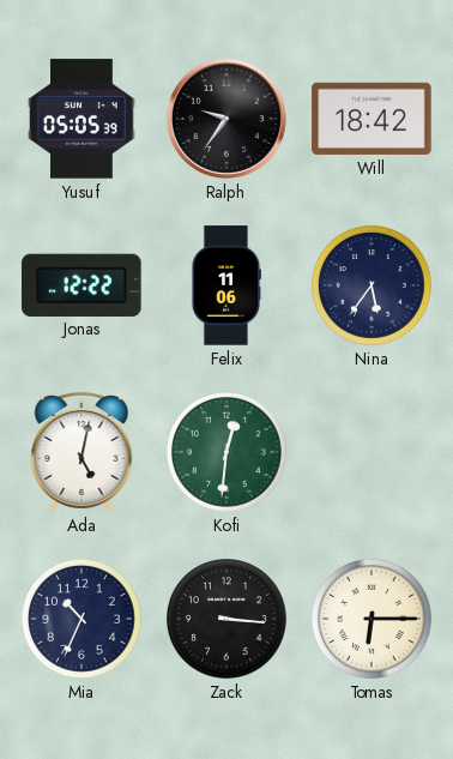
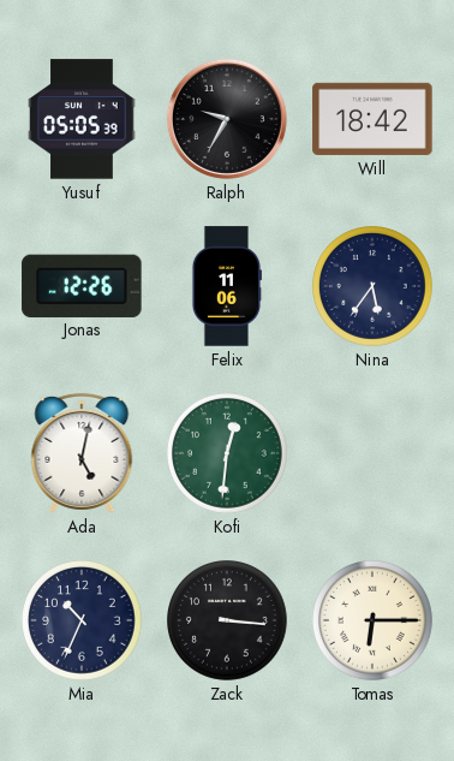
Ralph: 9:36 -> 9:35 (227, 119)
Jonas: 12:22 -> 12:26 (82, 285)
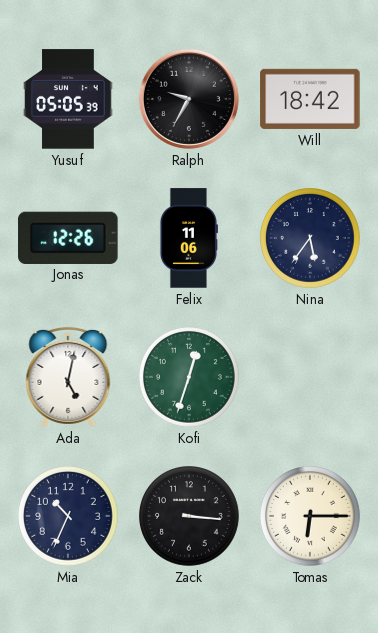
Kofi: 12:31 -> 12:33 (190, 378)
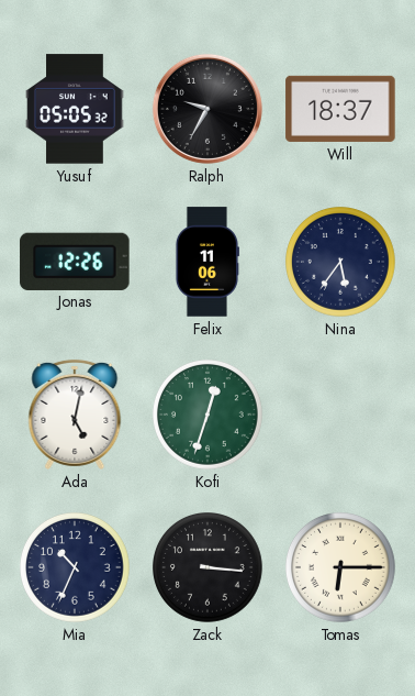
Yusuf: 05:05:39 -> 05:05:32 (75, 109)
Will: 18:42 -> 18:37 (340, 109)
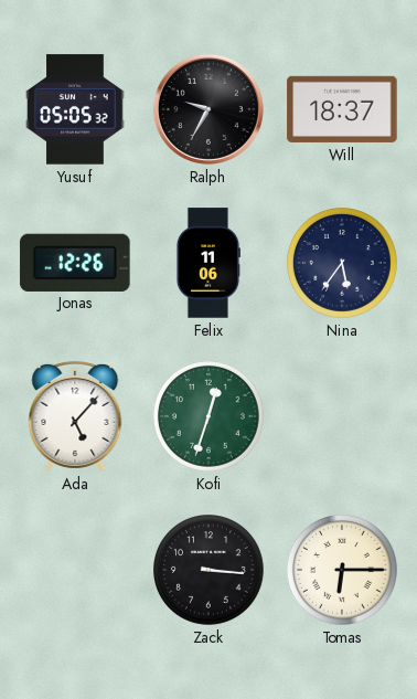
Ada: 5:02 -> 5:07 (75, 416)
Mia: 10:34 -> none (76, 568)
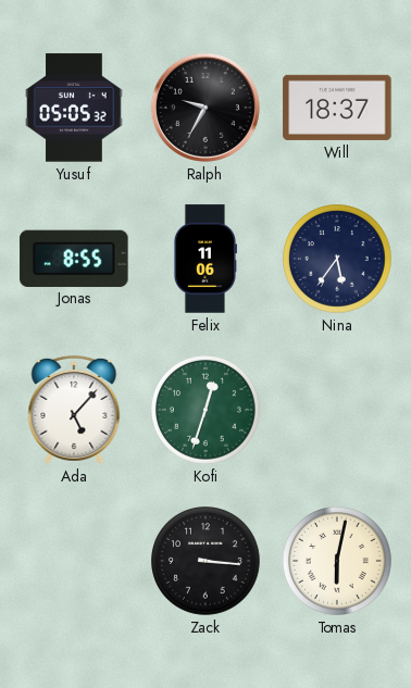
Jonas: 12:26 -> 8:55 (74, 258)
Tomas: 6:15 -> 6:02 (338, 562)
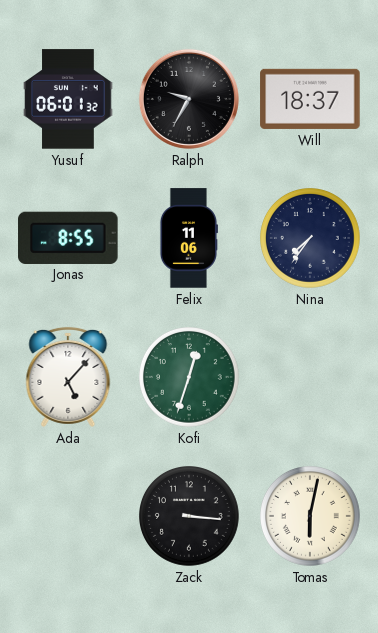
Yusuf: 05:05 -> 06:01 (68, 99)
Nina: 5:36 -> 7:36 (311, 239)
